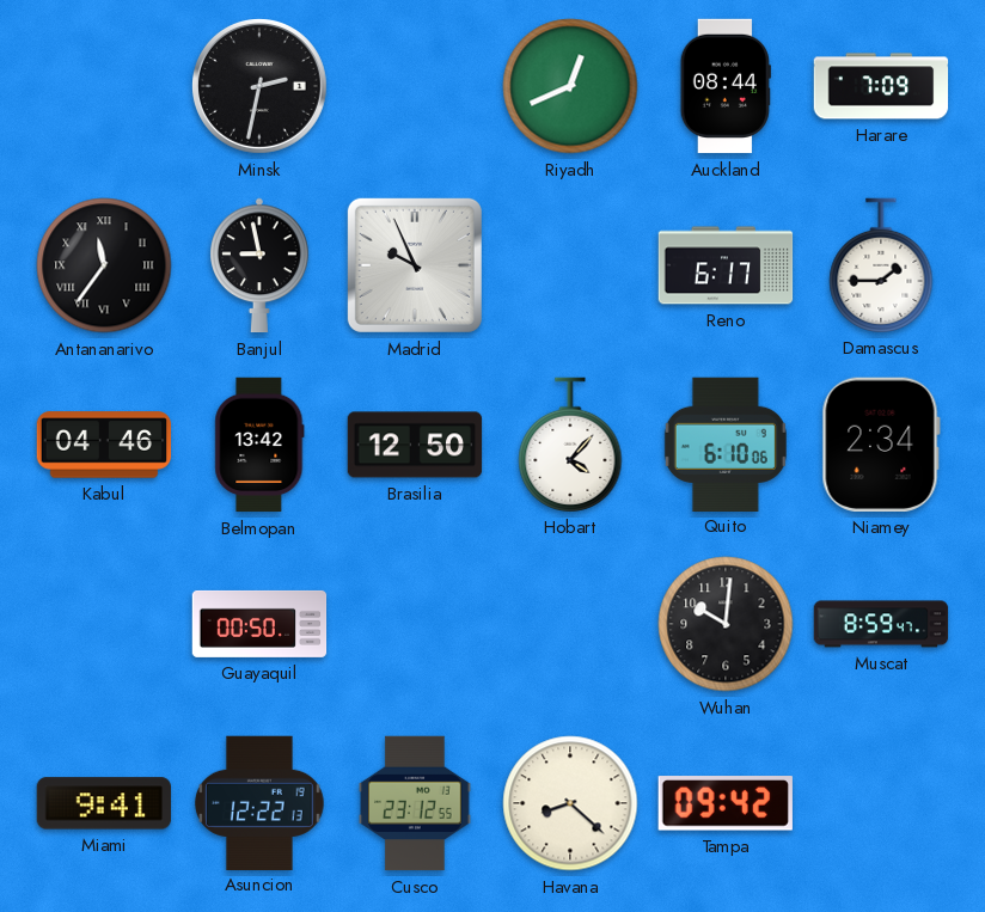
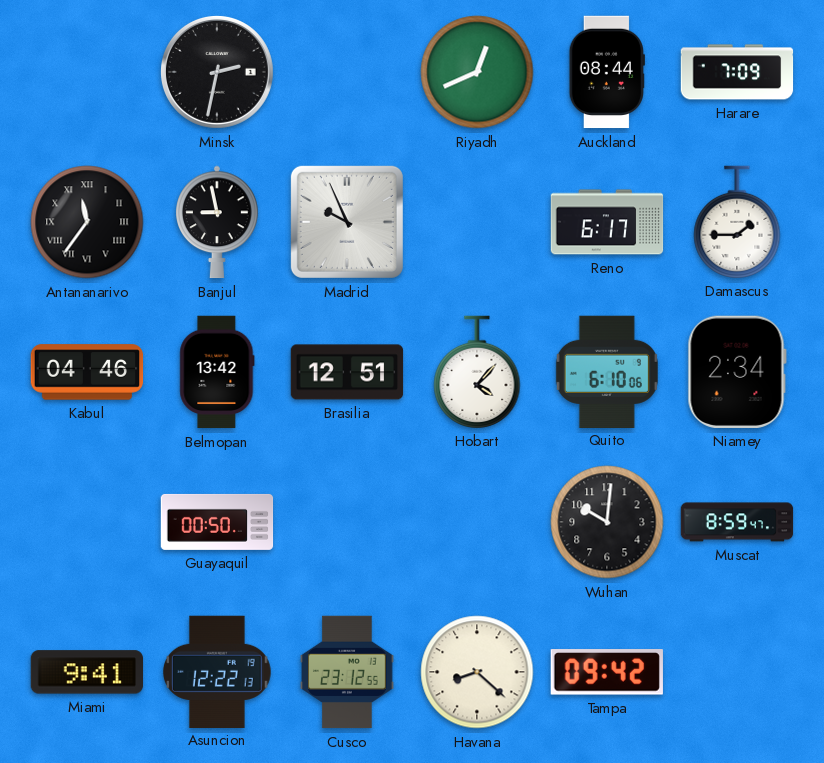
Brasilia: 12:50 -> 12:51 (347, 372)
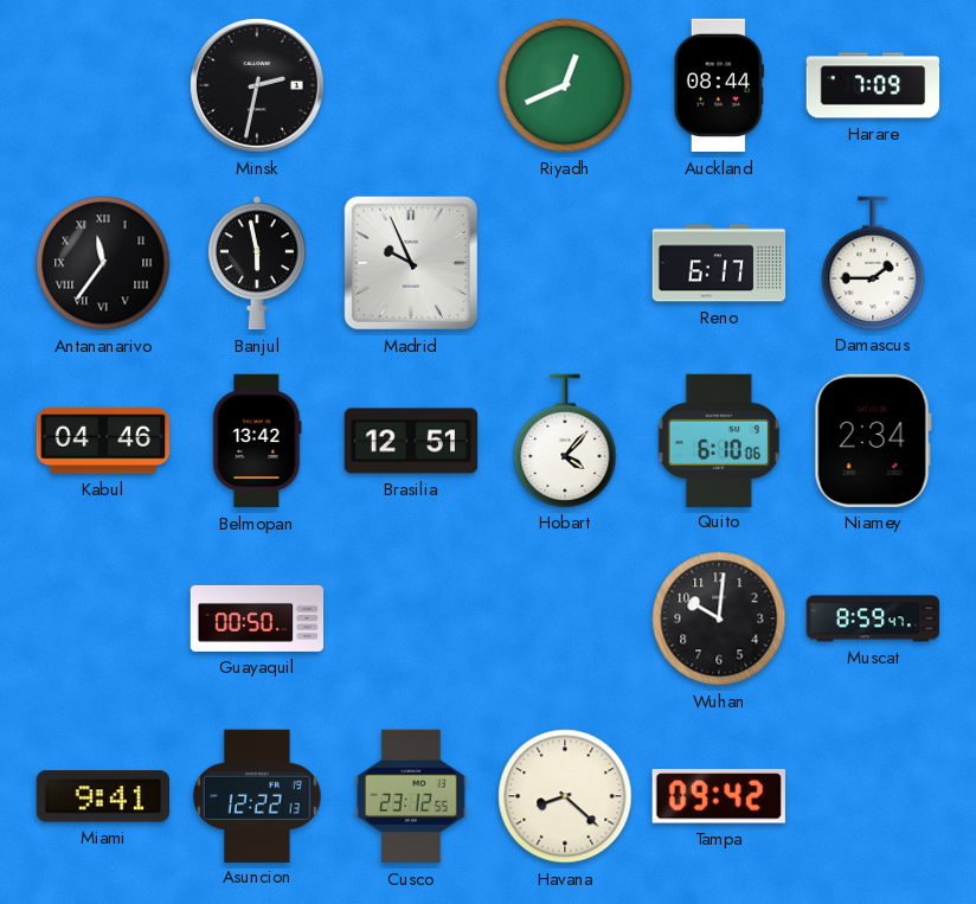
Banjul: 8:58 -> 5:58 (257, 263)
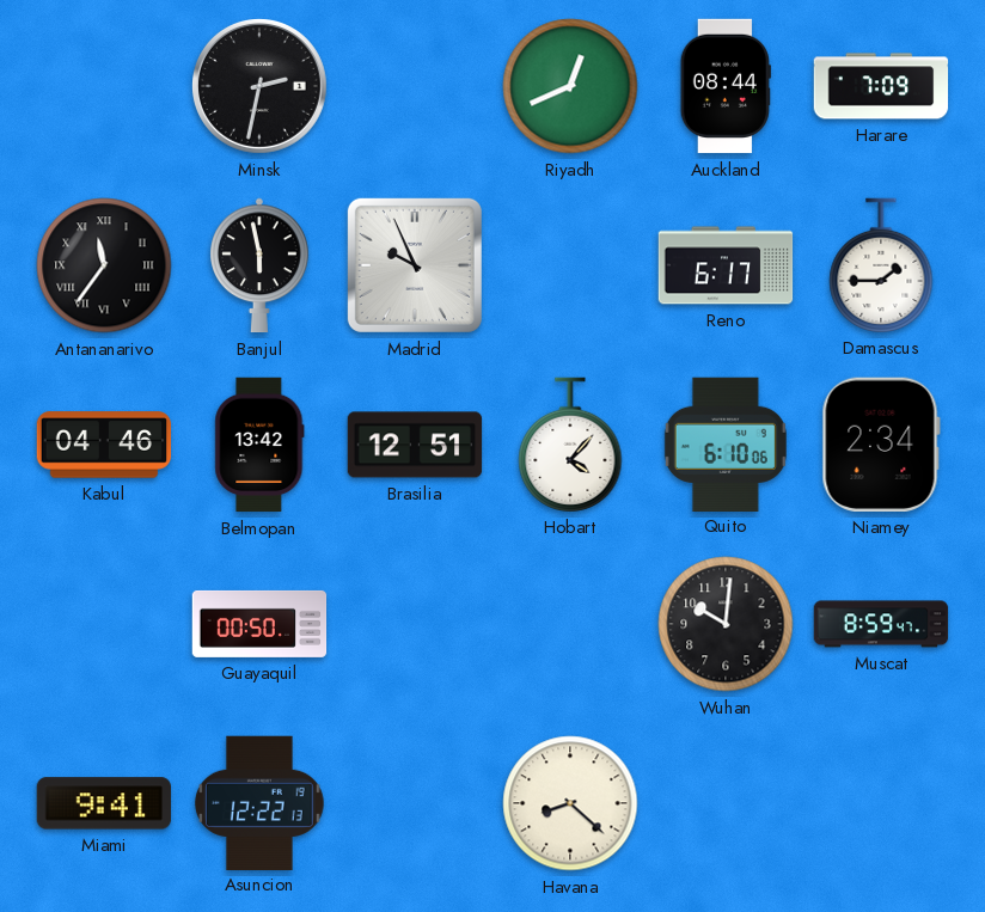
Cusco: 23:12 -> none (412, 796)
Tampa: 09:42 -> none (719, 796)
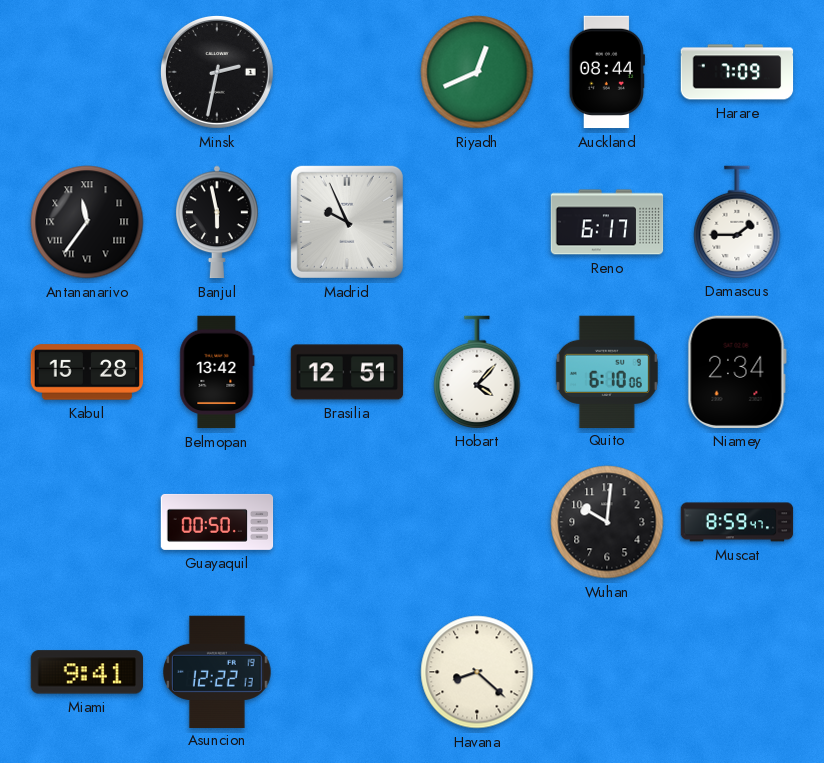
Kabul: 04:46 -> 15:28 (87, 372)
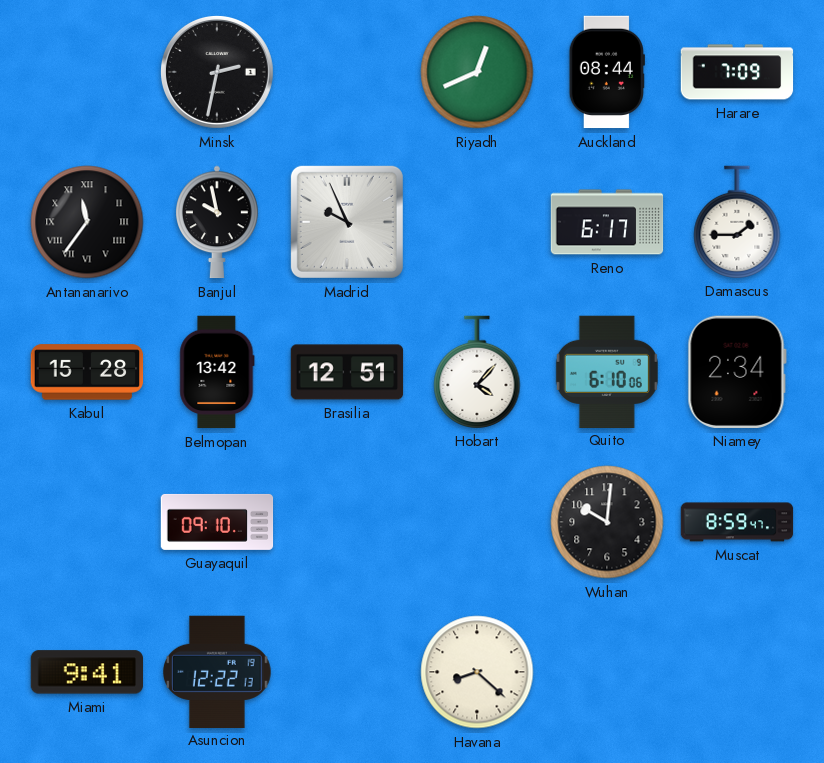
Banjul: 5:58 -> 9:58 (217, 222)
Guayaquil: 00:50 -> 09:10 (217, 522)
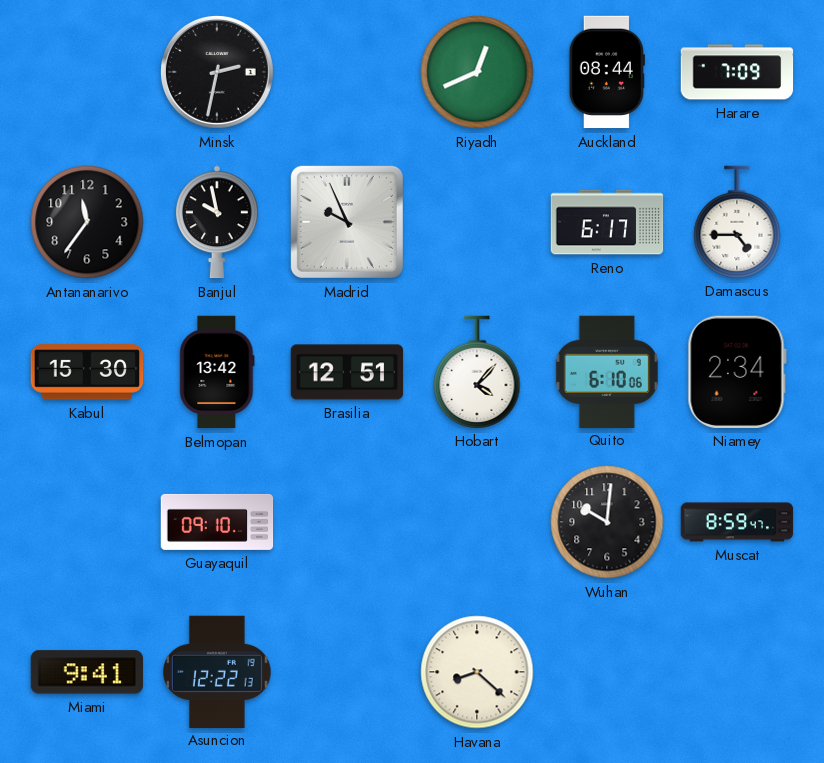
Antananarivo numerals: Roman -> Arabic (87, 222)
Damascus: 1:45 -> 4:45 (737, 222)
Kabul: 15:28 -> 15:30 (87, 372)
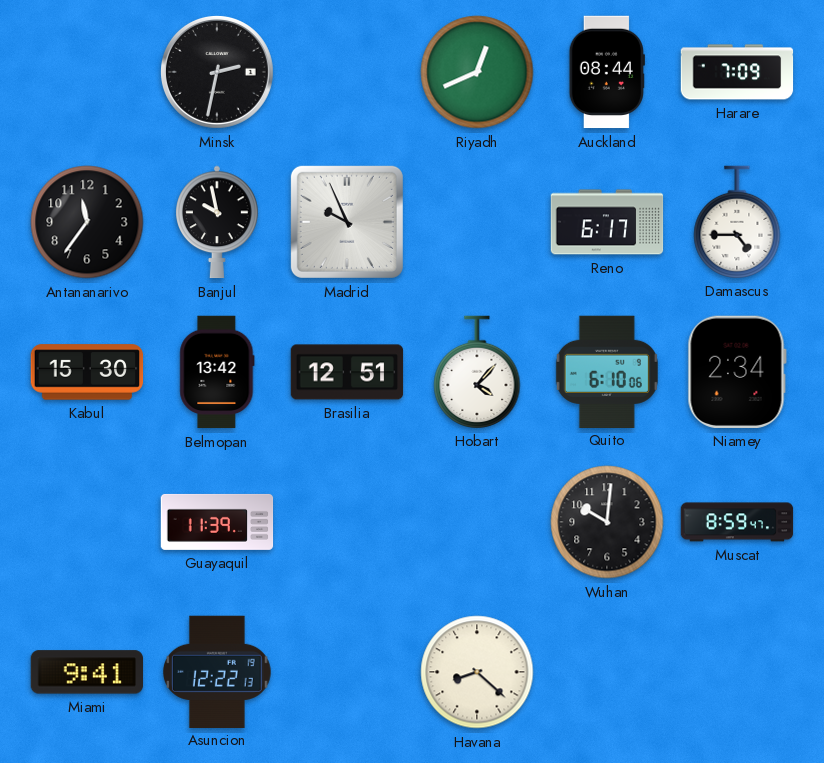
Guayaquil: 09:10 -> 11:39 (217, 522)
